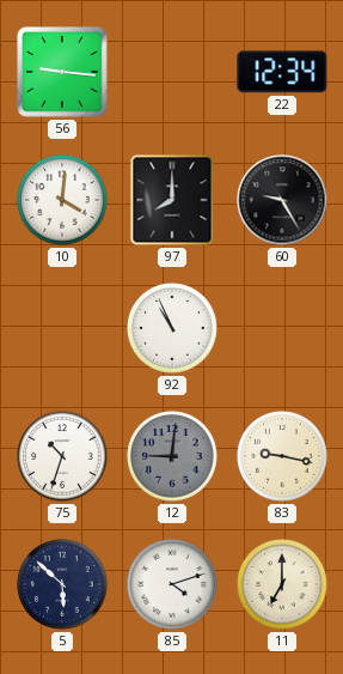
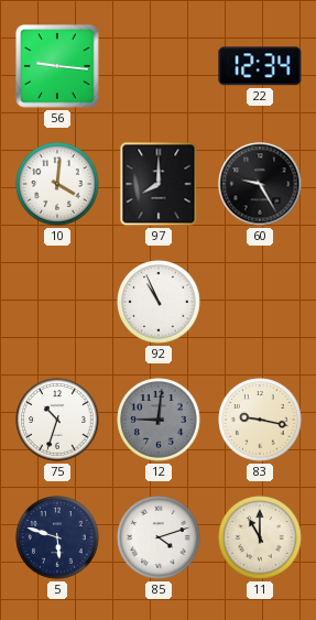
5: 5:52 -> 5:48 (57, 537)
11: 7:00 -> 11:00 (260, 537)
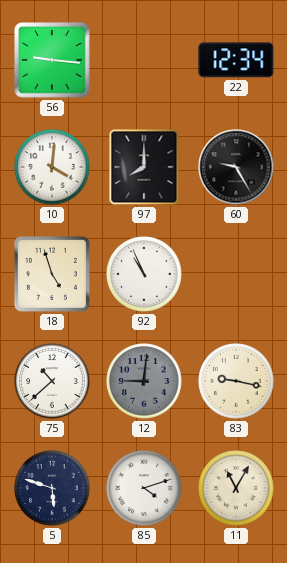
18: none -> 4:57 (52, 274)
75: 10:33 -> 10:38 (52, 381)
11: 11:00 -> 11:05 (236, 488)
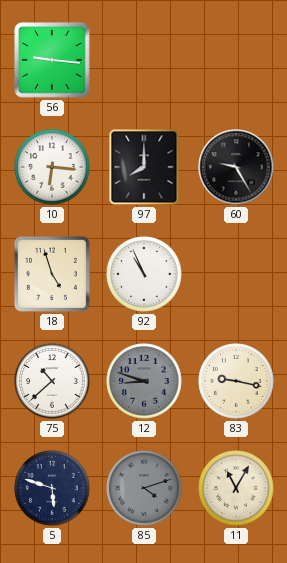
22: 12:34 -> none (236, 60)
10: 4:01 -> 6:16 (52, 167)
12: 9:01 -> 8:48 (144, 381)
85 dial: white -> grey (144, 488)
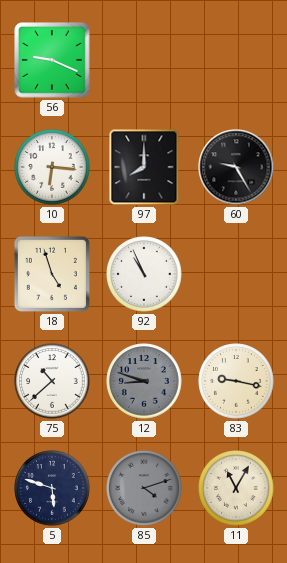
56: 9:16 -> 9:19 (52, 60)
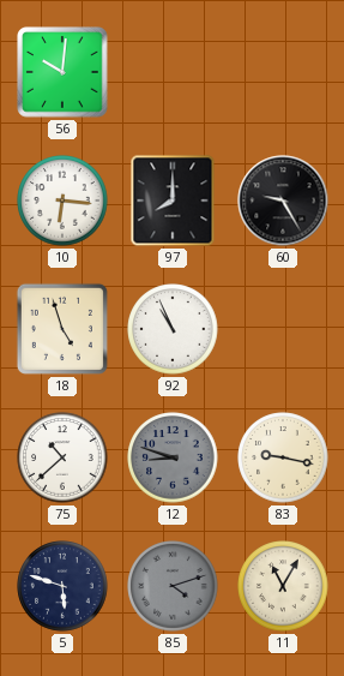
56: 9:19 -> 10:01 (62, 72)
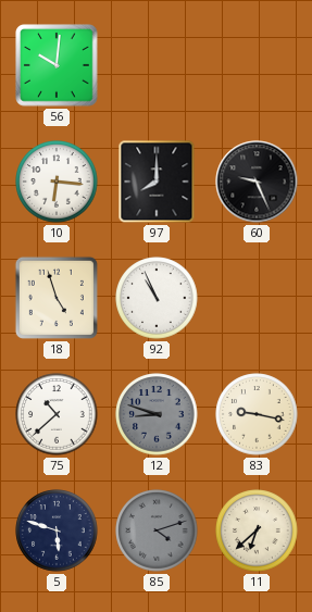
60: 9:25 -> 9:26 (257, 182)
11: 11:05 -> 6:38 (257, 530)
